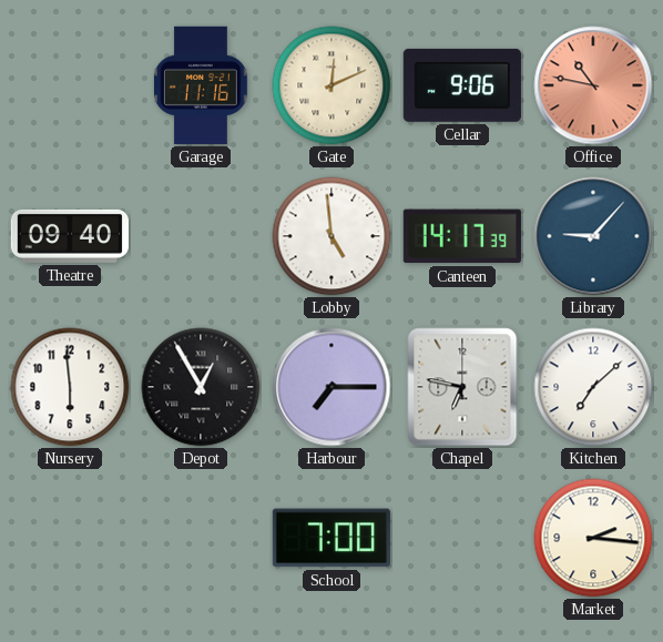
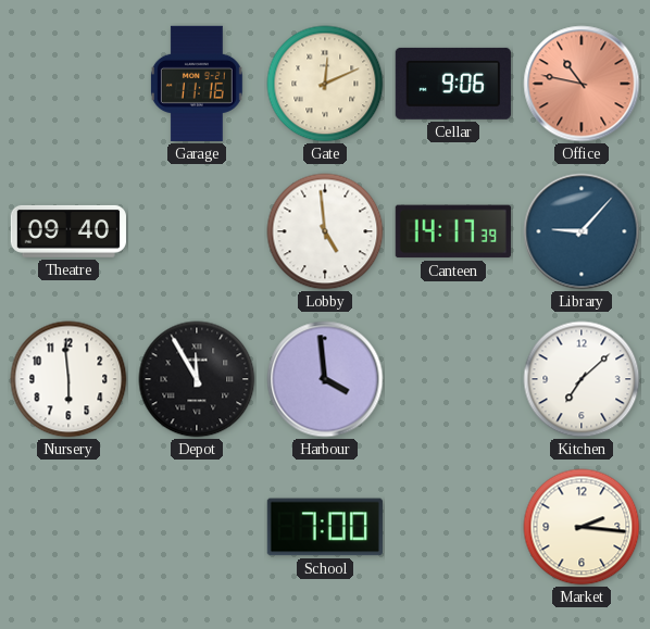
Depot: 12:55 -> 11:55 (197, 379)
Harbour: 7:15 -> 3:59 (325, 379)
Chapel: 6:47 -> none (462, 387)
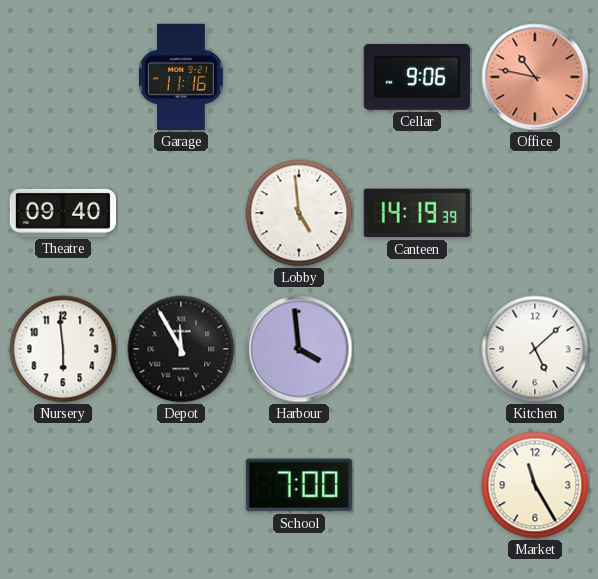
Gate: 12:11 -> none (325, 84)
Canteen: 14:17 -> 14:19 (417, 213)
Library: 9:07 -> none (582, 231)
Kitchen: 7:08 -> 5:08 (535, 349)
Market: 2:16 -> 11:25 (535, 485)
